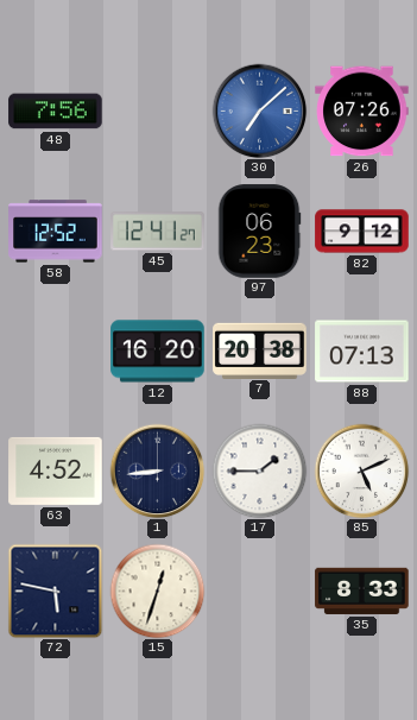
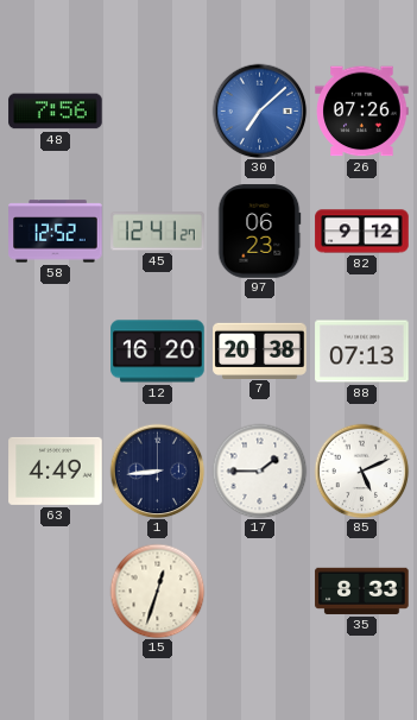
63: 4:52 -> 4:49 (56, 470)
72: 5:47 -> none (55, 590)
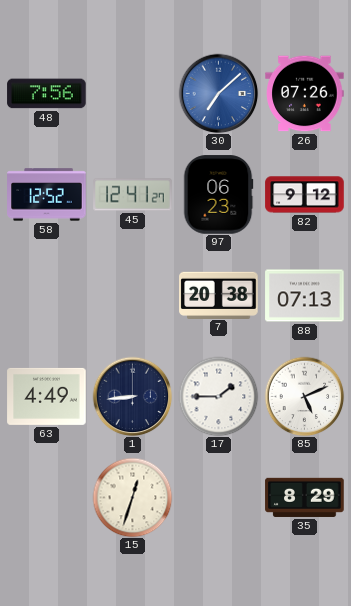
12: 16:20 -> none (158, 352)
35: 8:33 -> 8:29 (305, 497)
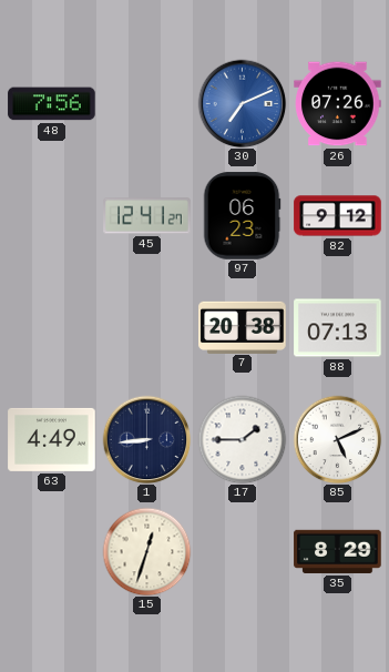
30: 7:08 -> 7:11 (242, 103)
58: 12:52 -> none (47, 195)
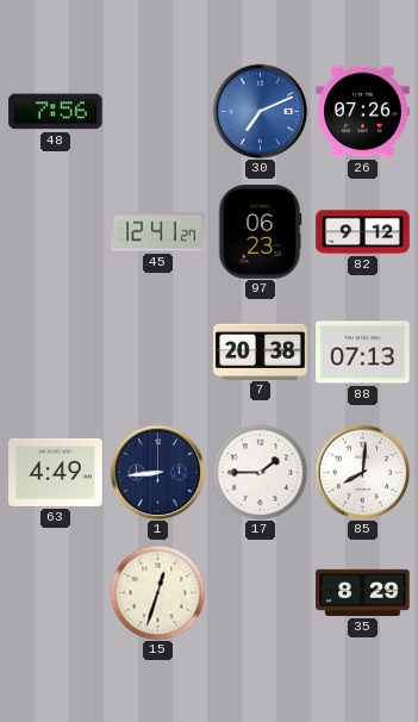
85: 5:11 -> 8:01 (362, 472)
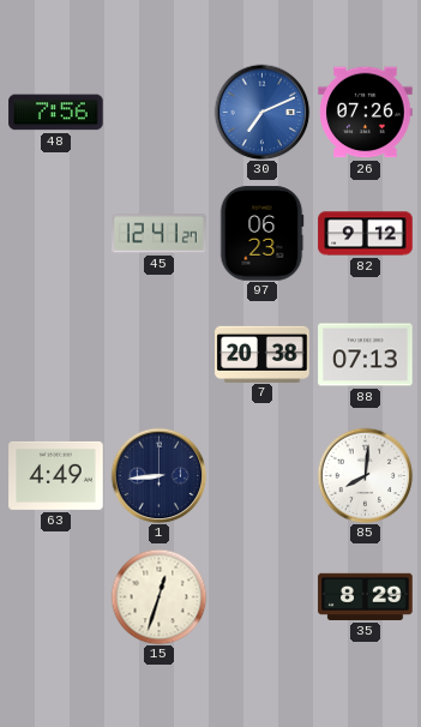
17: 1:45 -> none (260, 472)
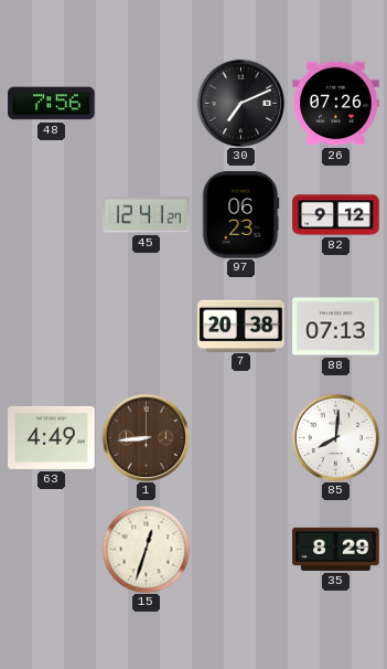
30 dial: blue -> black (240, 103)
1 dial: navy -> brown (146, 437)
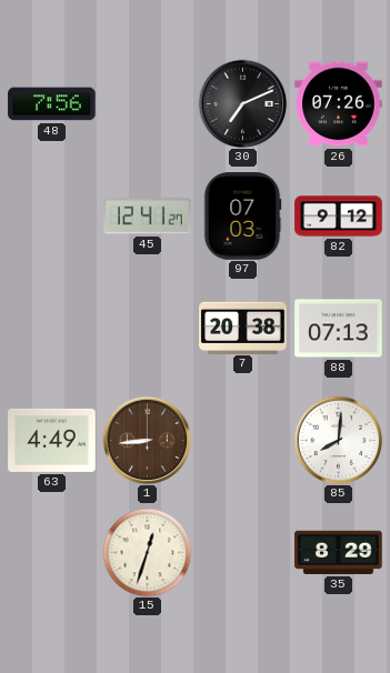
97: 06:23 -> 07:03 (242, 217)
